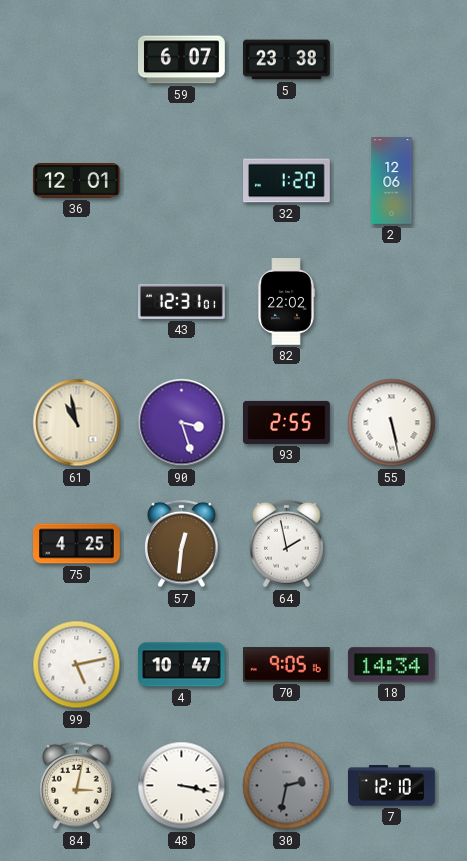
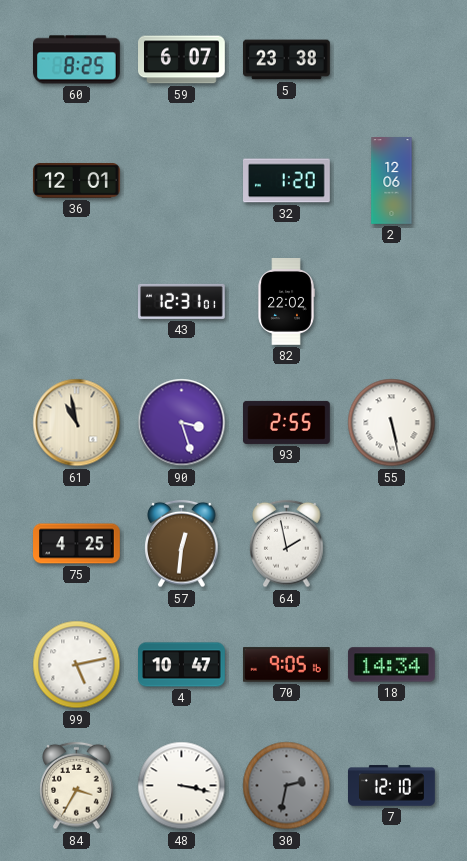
60: none -> 8:25 (77, 60)
84: 3:02 -> 3:35 (77, 786)
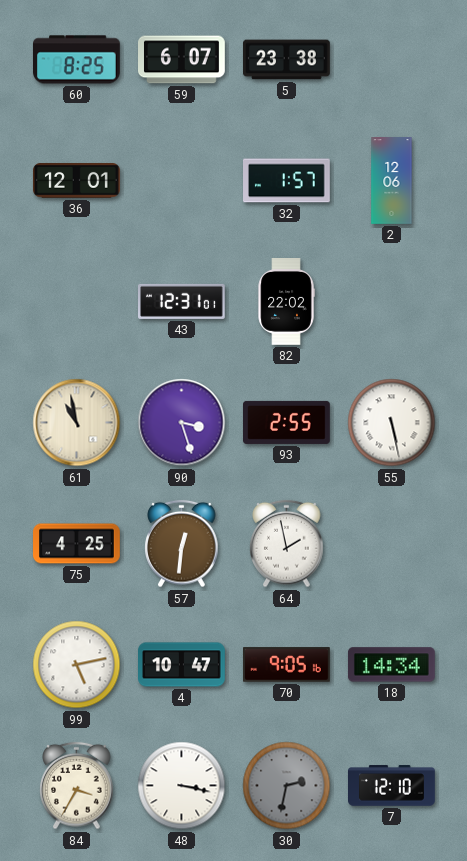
32: 1:20 -> 1:57 (287, 181)
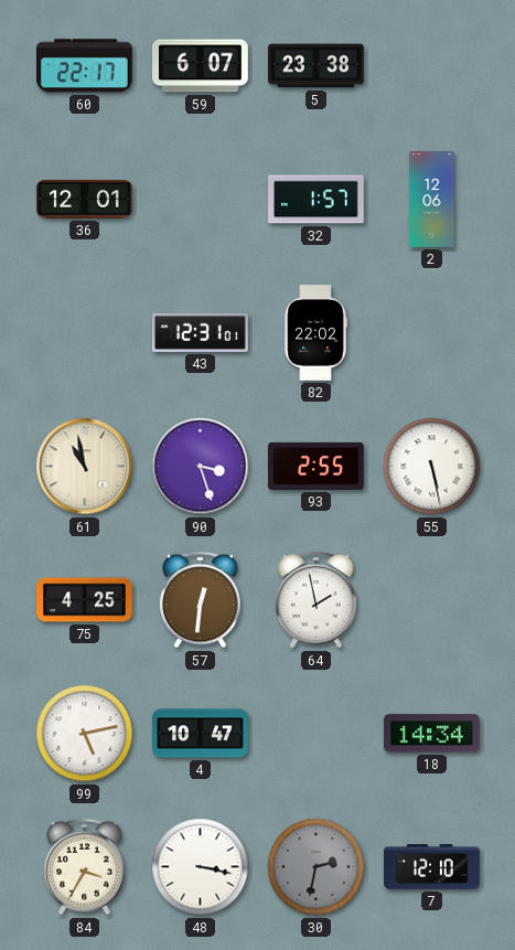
60: 8:25 -> 22:17 (85, 66)
70: 9:05 -> none (287, 665)
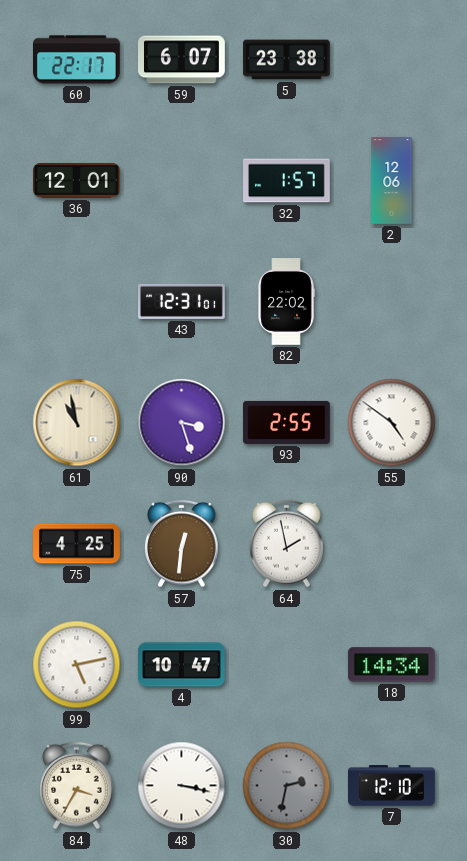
55: 5:28 -> 4:51 (392, 423)
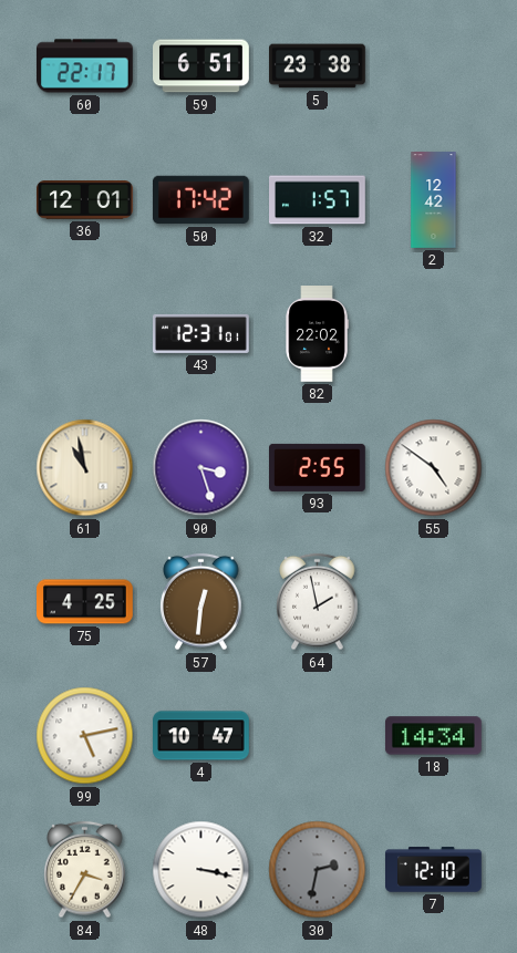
59: 6:07 -> 6:51 (201, 66)
50: none -> 17:42 (201, 200)
2: 12:06 -> 12:42 (434, 200)
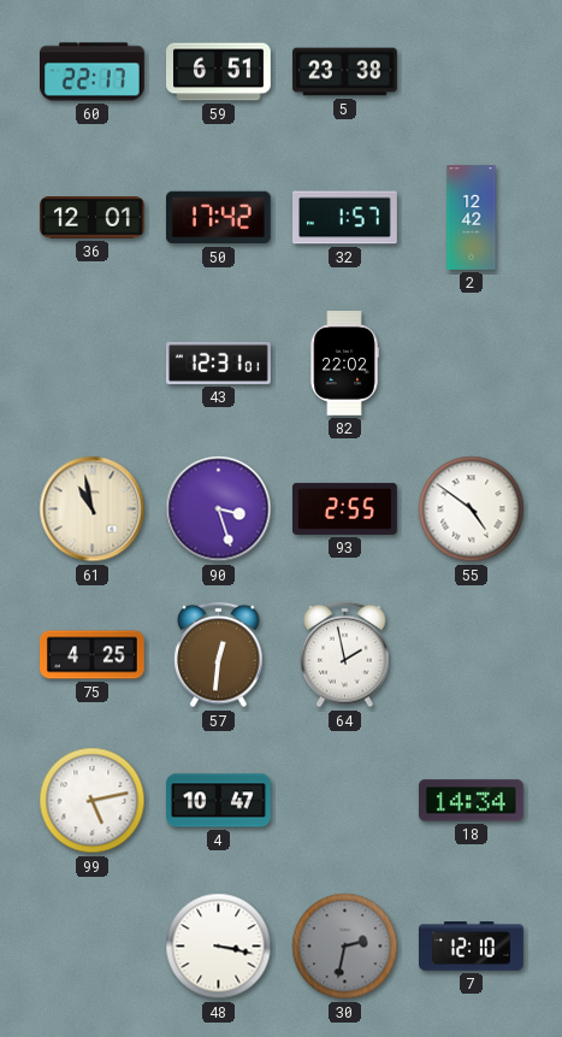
84: 3:35 -> none (85, 870)
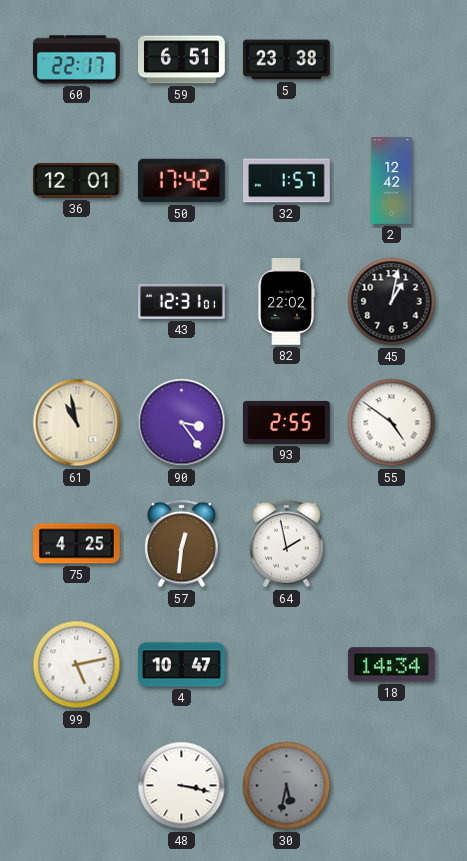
45: none -> 1:02 (392, 302)
90: 3:27 -> 3:24 (182, 423)
30: 2:32 -> 5:32 (287, 786)
7: 12:10 -> none (472, 947)
